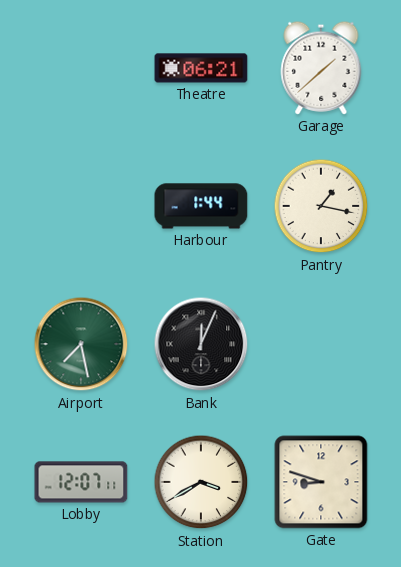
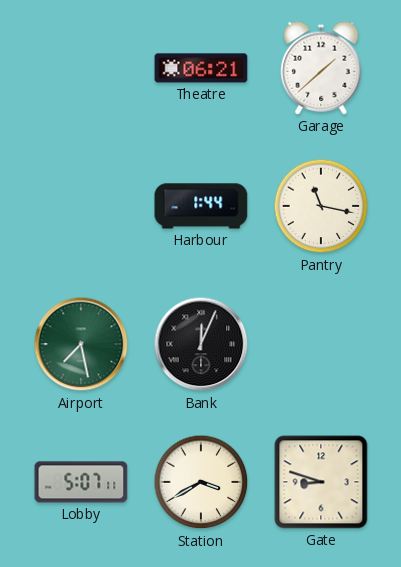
Pantry: 1:17 -> 11:17 (321, 206)
Lobby: 12:07 -> 5:07 (81, 482)
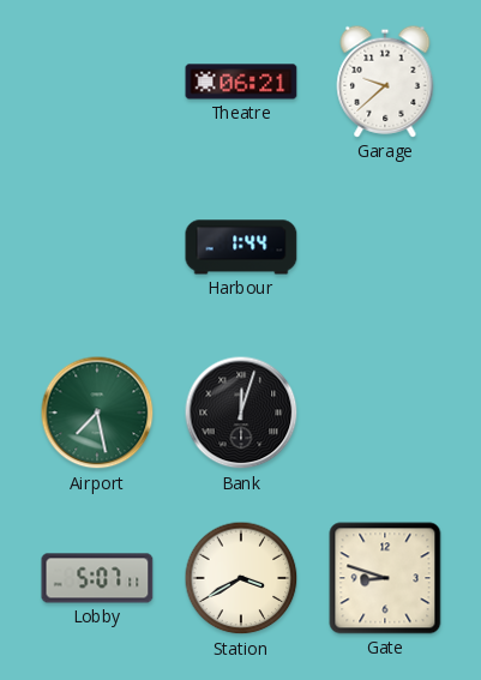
Garage: 1:38 -> 9:38 (385, 82)
Pantry: 11:17 -> none (321, 206)
Bank: 12:04 -> 12:03 (241, 413)
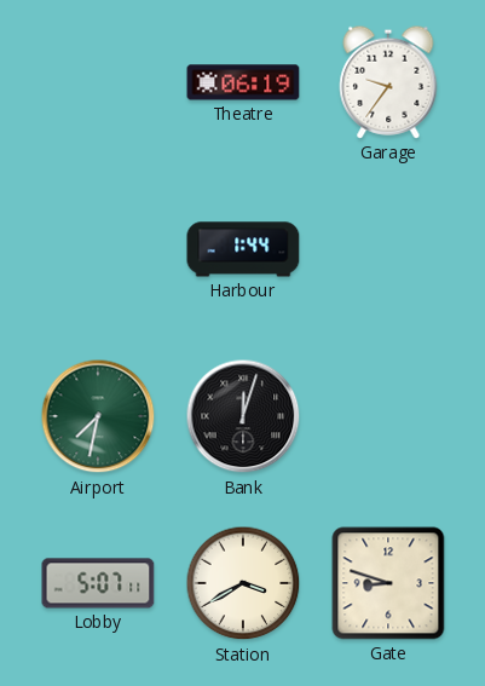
Theatre: 06:21 -> 06:19 (243, 82)
Garage: 9:38 -> 9:36 (388, 82)
Airport: 7:28 -> 7:32 (98, 416)
